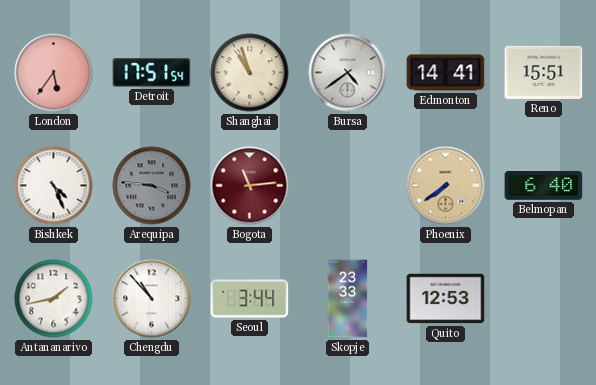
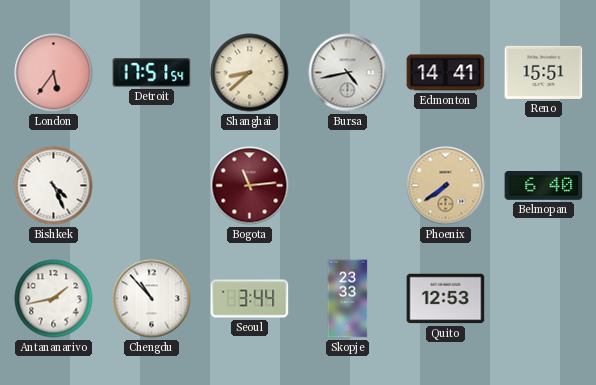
Shanghai: 10:57 -> 8:38 (250, 73)
Bursa: 4:39 -> 4:43 (348, 73)
Arequipa: 3:46 -> none (152, 186)
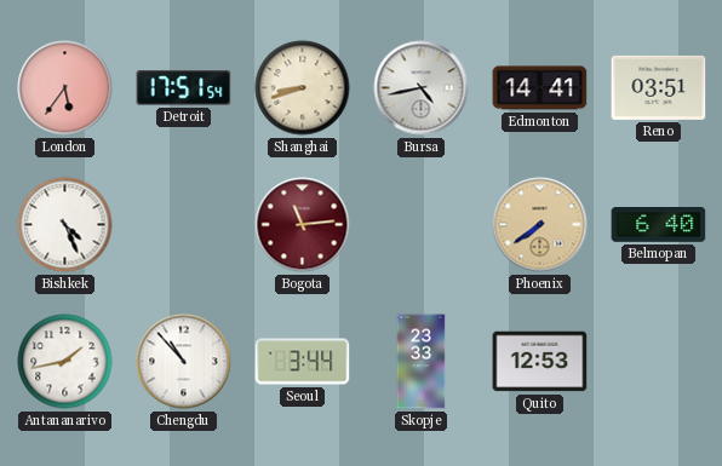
Shanghai: 8:38 -> 8:42 (303, 88)
Reno: 15:51 -> 03:51 (659, 87)
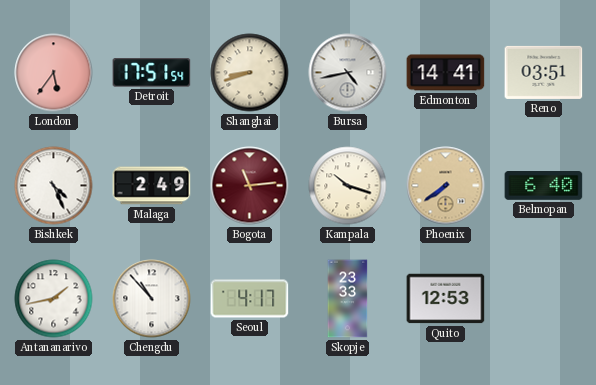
Malaga: none -> 2:49 (152, 186)
Kampala: none -> 10:18 (348, 186)
Seoul: 3:44 -> 4:17 (250, 299)
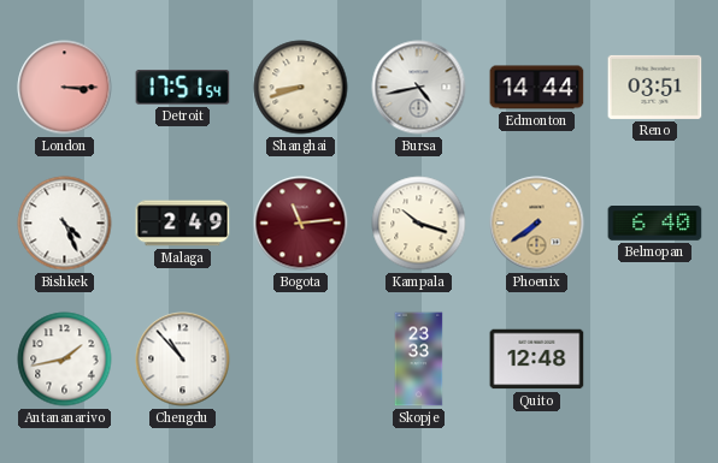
London: 5:36 -> 3:15 (65, 88)
Edmonton: 14:41 -> 14:44 (537, 88)
Seoul: 4:17 -> none (250, 299)
Quito: 12:53 -> 12:48 (537, 360)
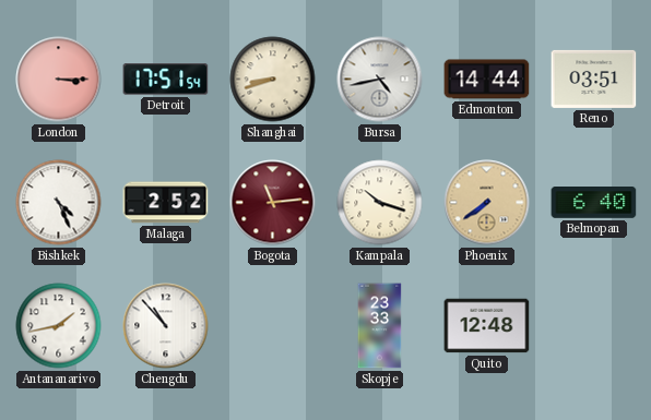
Malaga: 2:49 -> 2:52 (166, 203)
